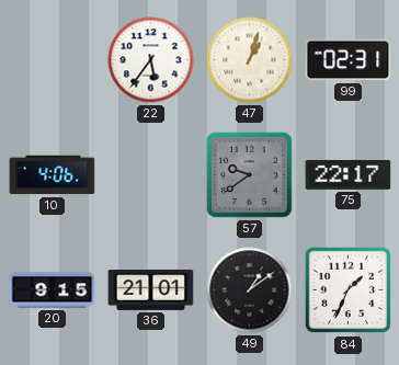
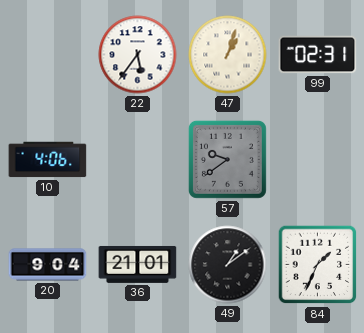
75: 22:17 -> none (349, 174)
20: 9:15 -> 9:04 (48, 265)
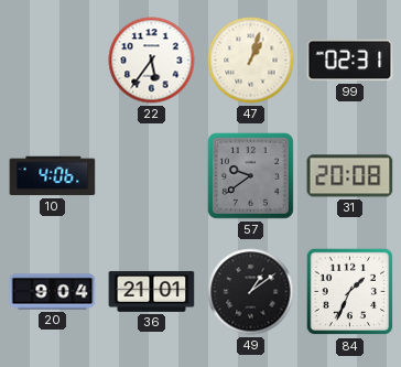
31: none -> 20:08 (350, 176)
